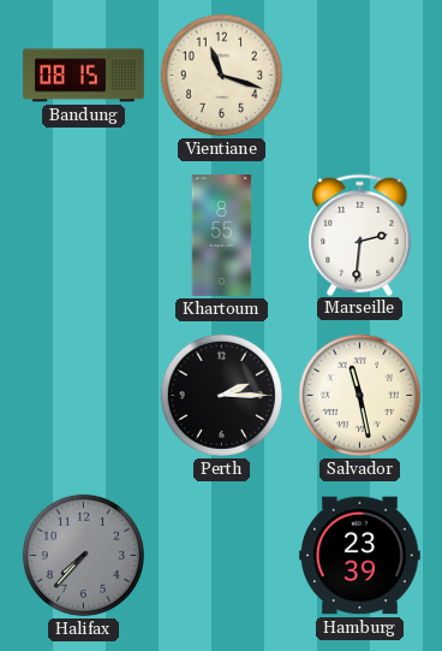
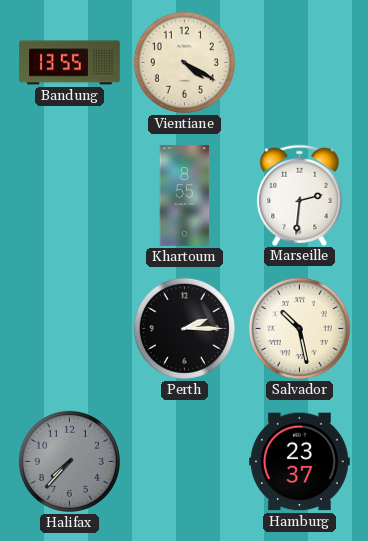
Bandung: 08:15 -> 13:55 (70, 63)
Vientiane: 11:18 -> 4:20 (184, 62)
Salvador: 11:28 -> 10:28 (299, 328)
Hamburg: 23:39 -> 23:37 (300, 462)
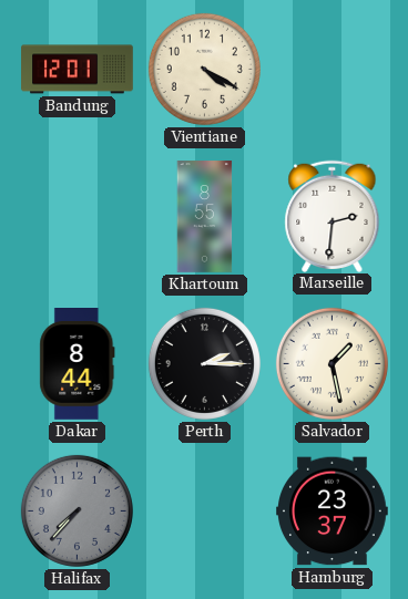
Bandung: 13:55 -> 12:01 (78, 70)
Dakar: none -> 8:44 (78, 364)
Salvador: 10:28 -> 1:28 (331, 363)
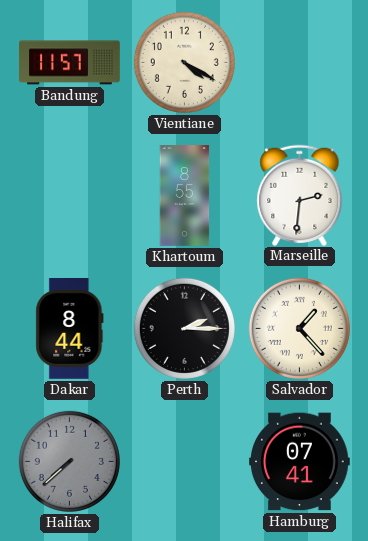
Bandung: 12:01 -> 11:57 (70, 63)
Salvador: 1:28 -> 1:23 (299, 328)
Halifax: 7:37 -> 7:38 (69, 461)
Hamburg: 23:37 -> 07:41 (300, 462)
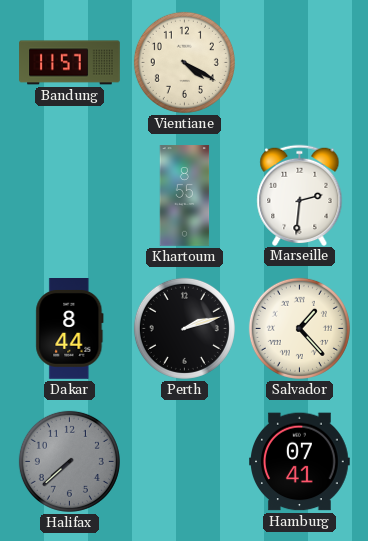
Perth: 2:15 -> 2:12 (184, 328)
